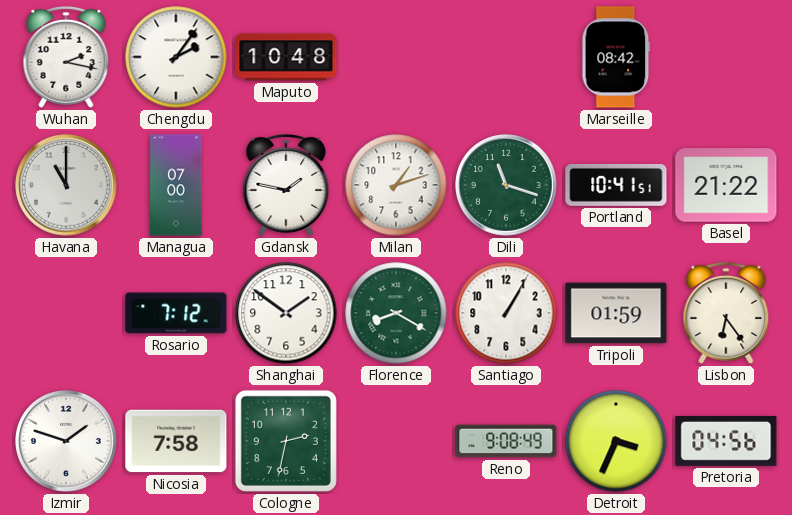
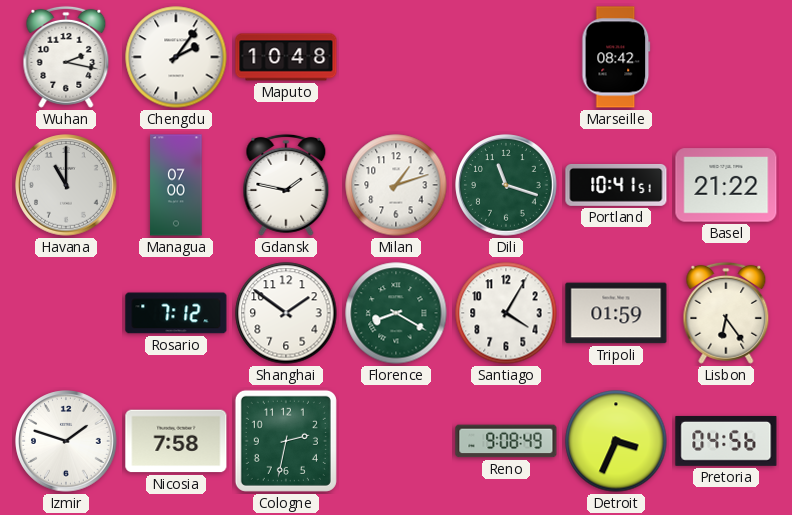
Santiago: 1:05 -> 4:05 (506, 313)
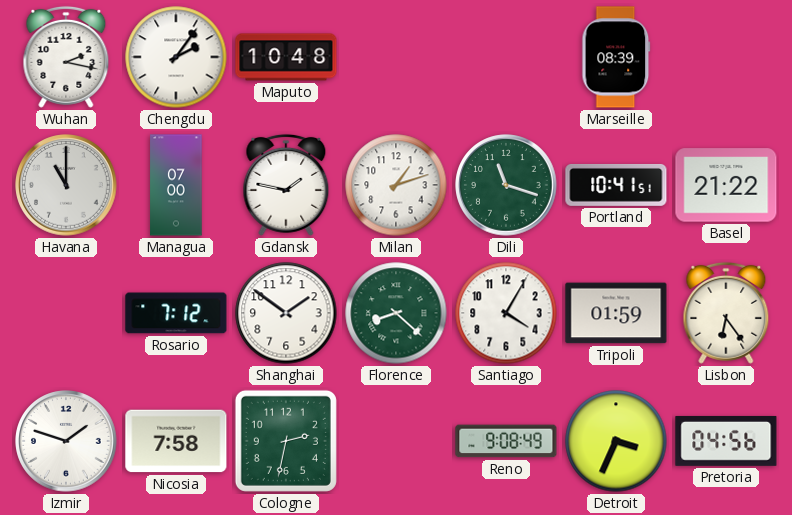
Marseille: 08:42 -> 08:39 (616, 57)
Florence: 8:20 -> 8:22 (396, 313)
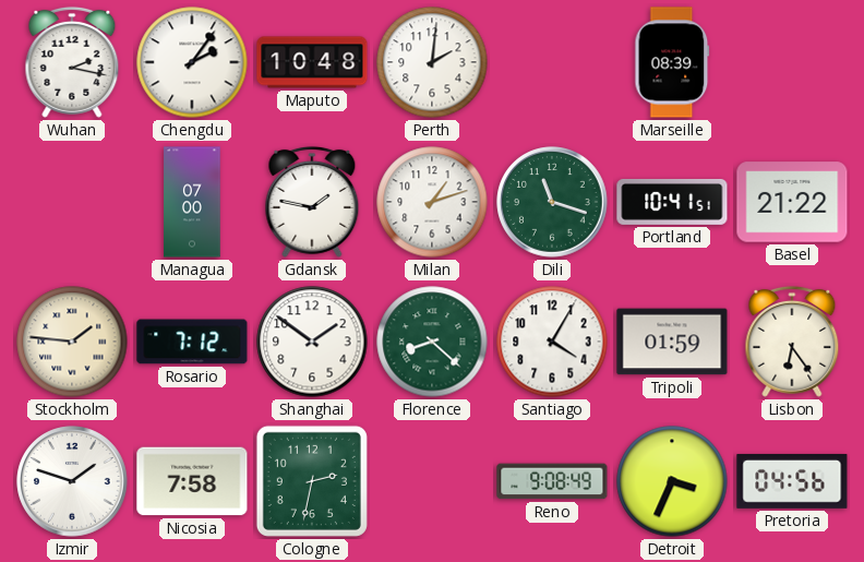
Perth: none -> 2:01 (432, 62)
Havana: 11:00 -> none (66, 185)
Stockholm: none -> 1:46 (72, 342)
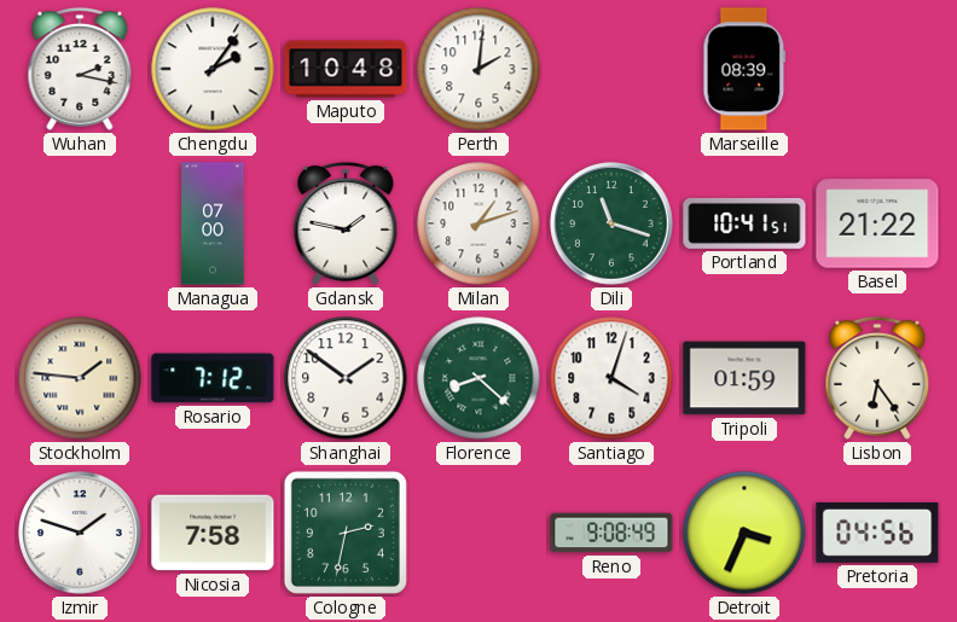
Santiago: 4:05 -> 4:03 (611, 378)
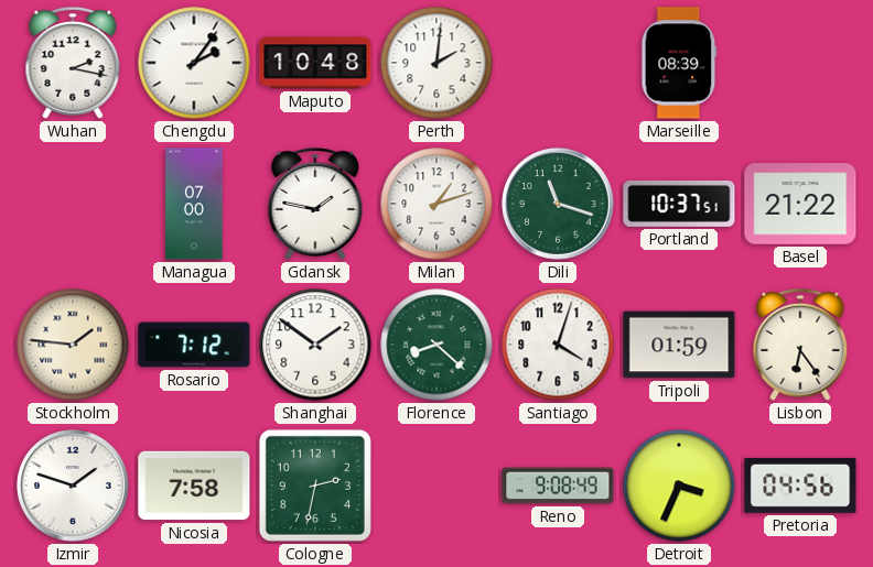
Portland: 10:41 -> 10:37 (679, 204)
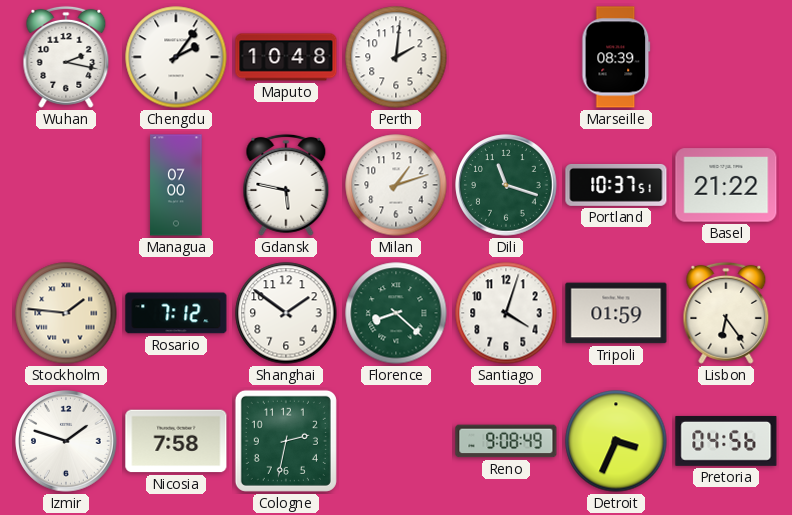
Gdansk: 1:47 -> 5:47 (286, 185)
